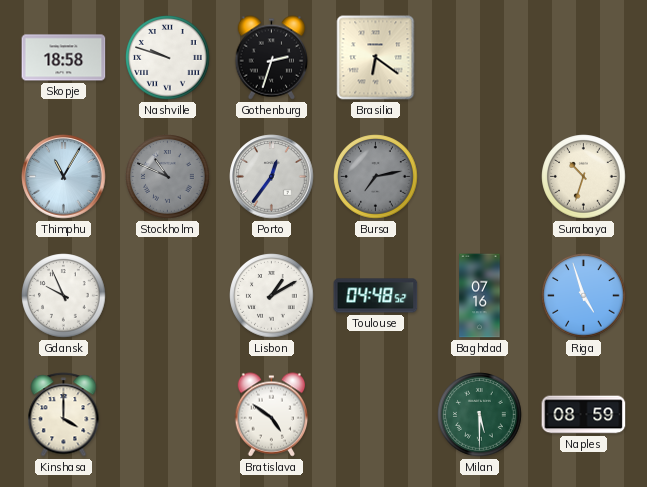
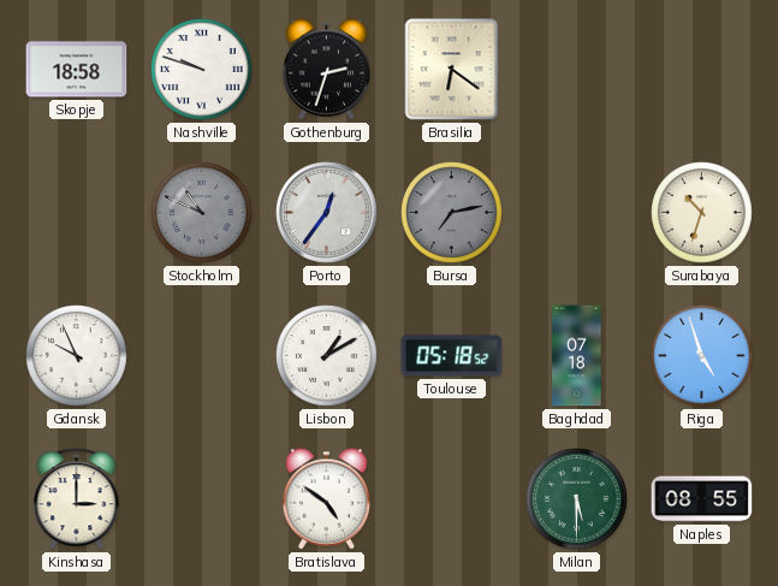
Thimphu: 11:05 -> none (64, 177)
Toulouse: 04:48 -> 05:18 (452, 356)
Baghdad: 07:16 -> 07:18 (577, 356)
Kinshasa: 4:00 -> 3:00 (77, 499)
Naples: 08:59 -> 08:55 (702, 499)
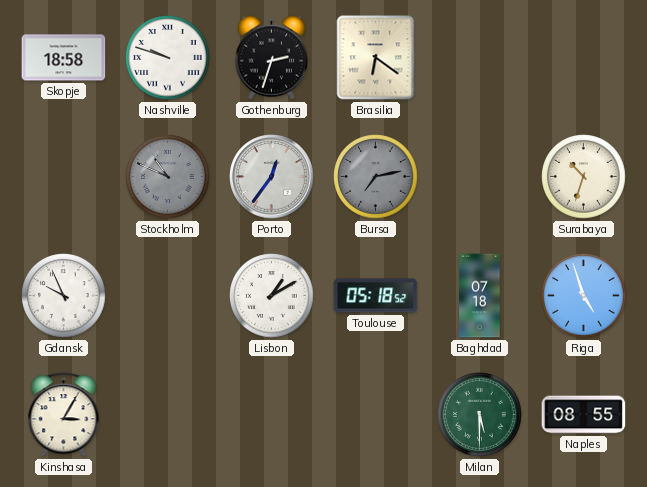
Kinshasa: 3:00 -> 3:05 (64, 415)
Bratislava: 4:51 -> none (327, 499)
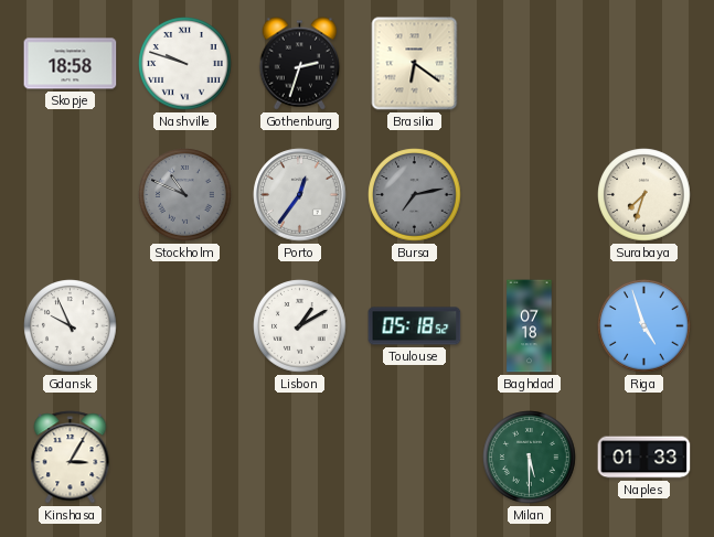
Surabaya: 10:33 -> 7:33 (644, 195)
Naples: 08:55 -> 01:33 (644, 458)
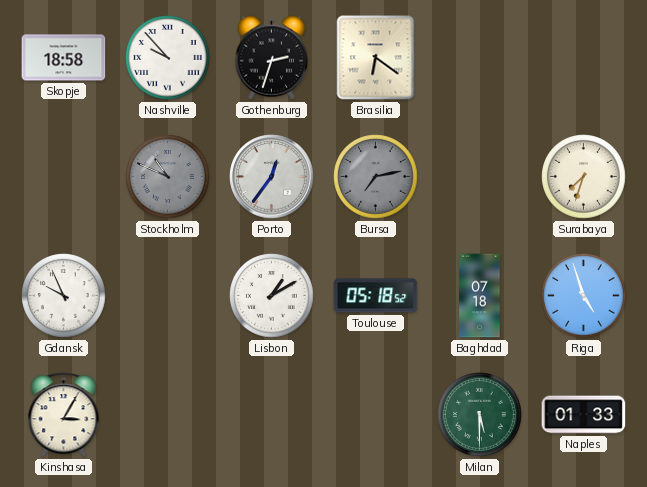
Nashville: 9:48 -> 9:53 (168, 58)
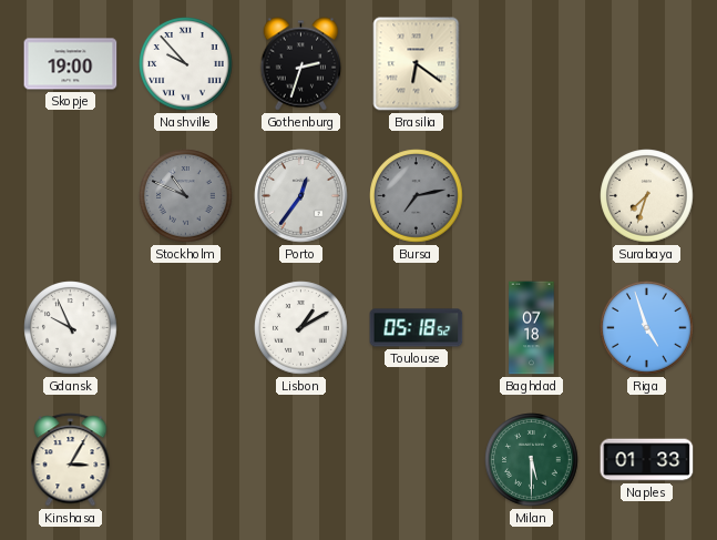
Skopje: 18:58 -> 19:00 (71, 64)
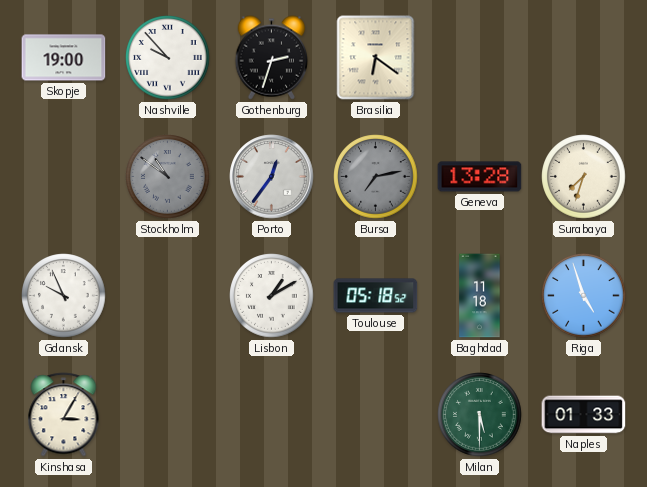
Stockholm: 10:49 -> 10:51 (168, 177)
Geneva: none -> 13:28 (480, 177)
Baghdad: 07:18 -> 11:18 (480, 296)
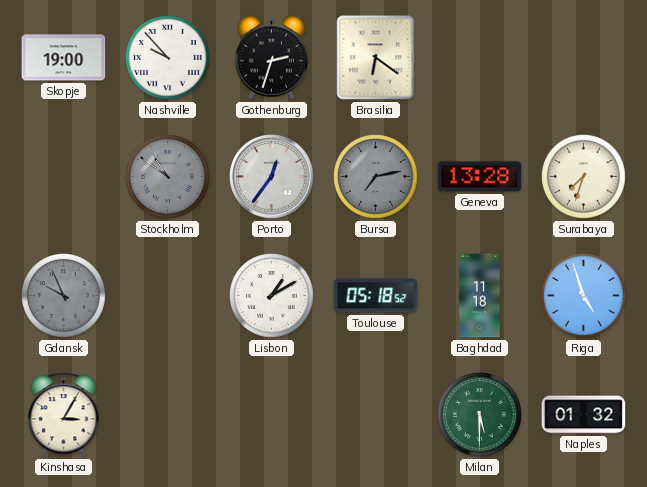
Gdansk dial: white -> grey (64, 296)
Naples: 01:33 -> 01:32 (584, 415)
